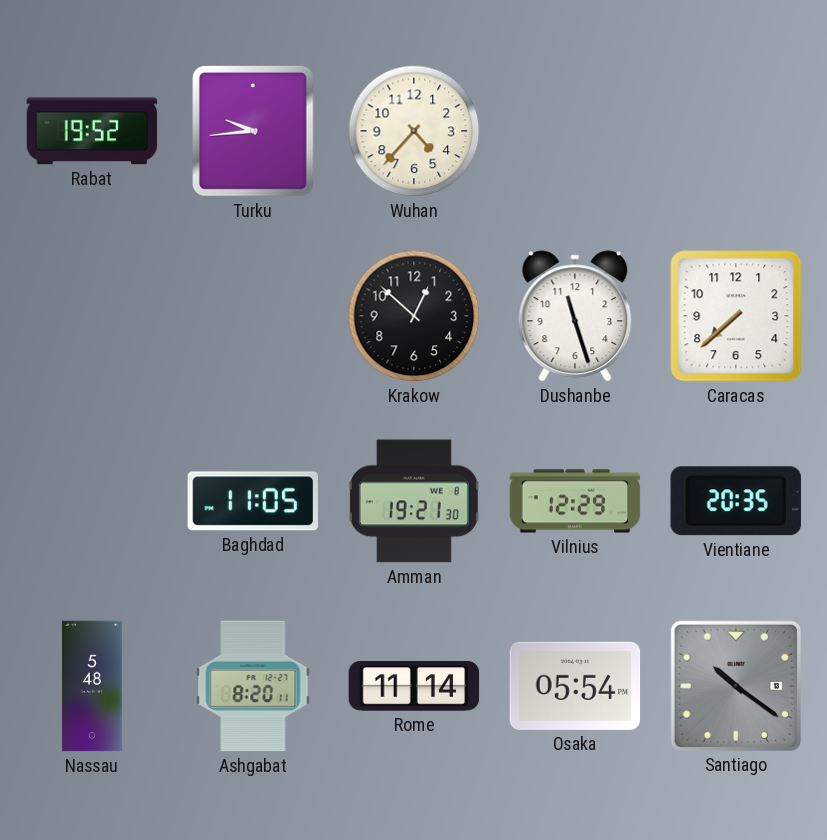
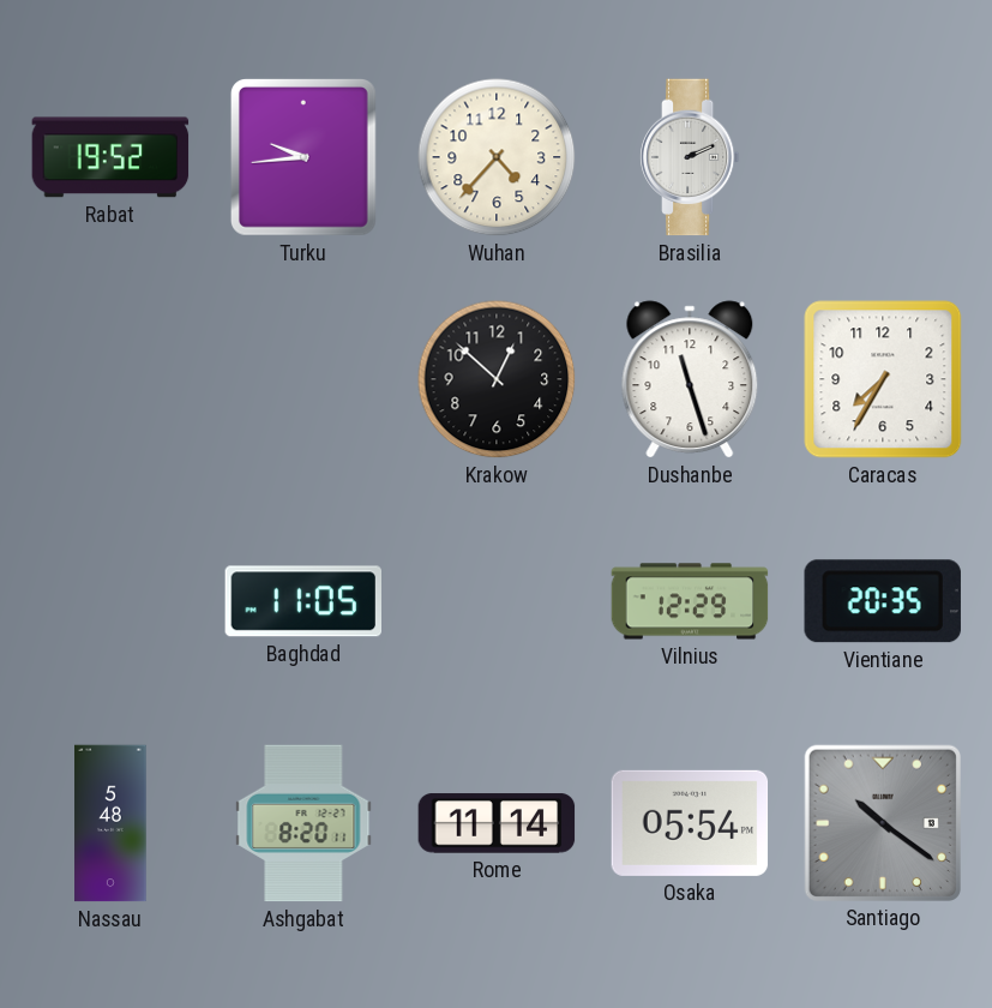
Brasilia: none -> 2:11 (690, 157)
Caracas: 7:38 -> 7:35 (883, 379)
Amman: 19:21 -> none (414, 501)
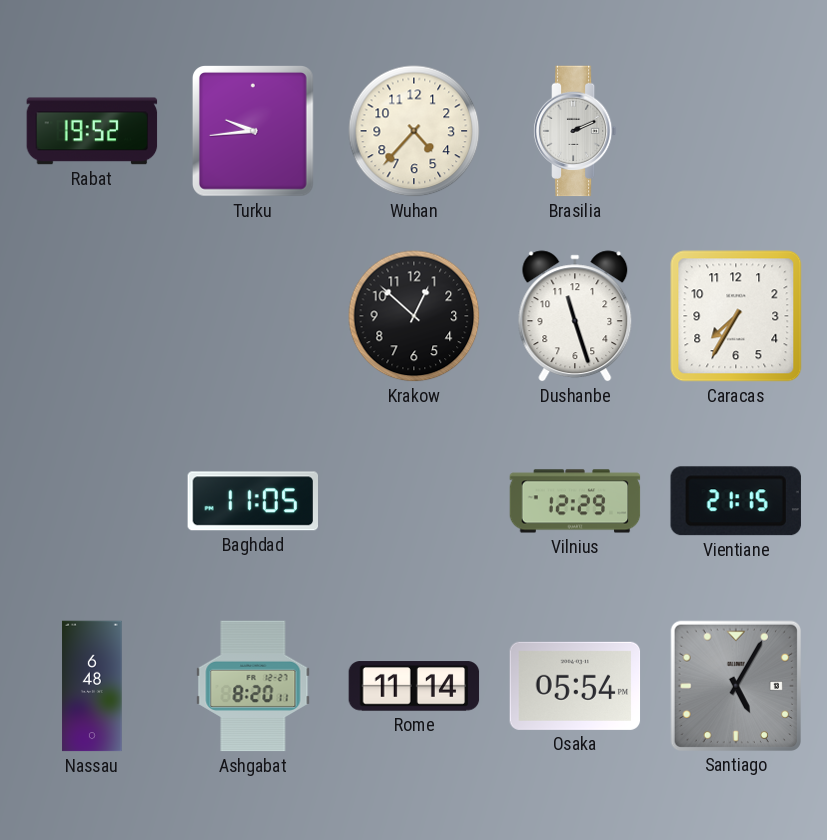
Vientiane: 20:35 -> 21:15 (736, 501)
Nassau: 5:48 -> 6:48 (92, 686)
Santiago: 10:21 -> 5:05 (735, 685)
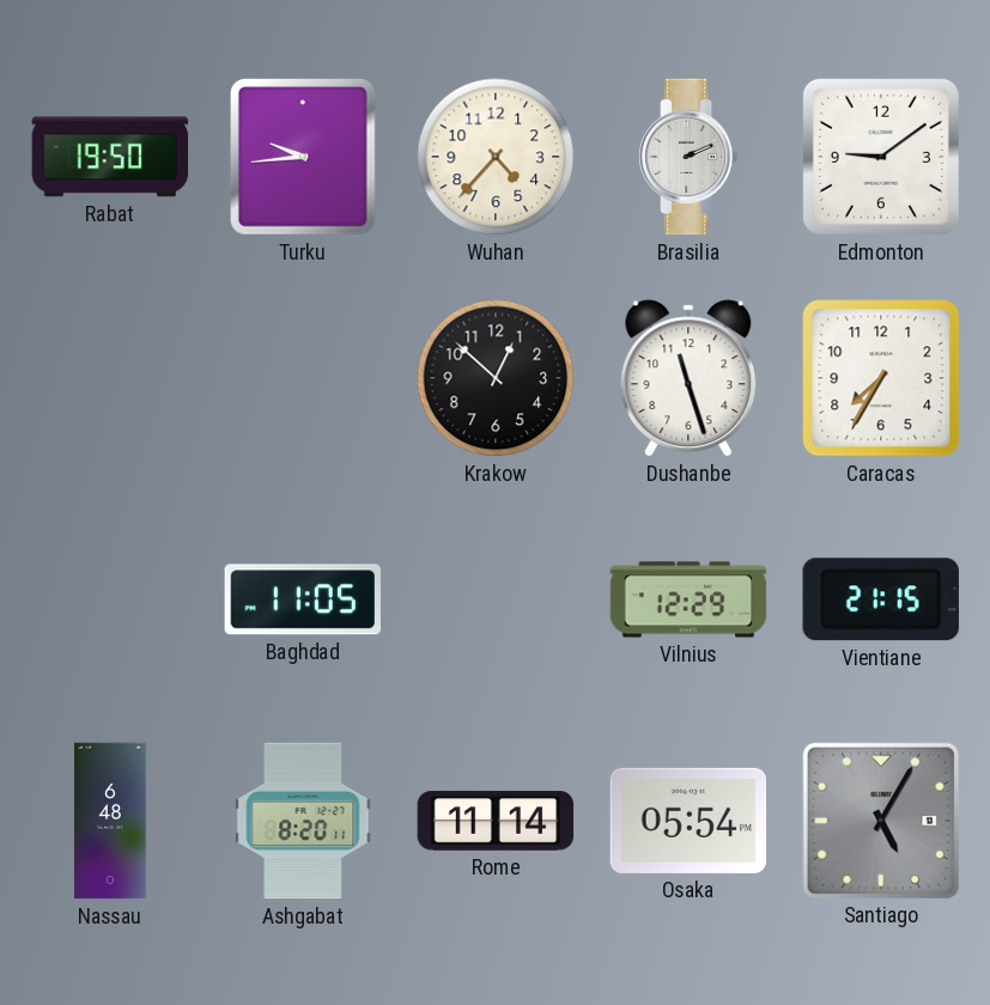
Rabat: 19:52 -> 19:50 (110, 157)
Edmonton: none -> 9:09 (881, 157)
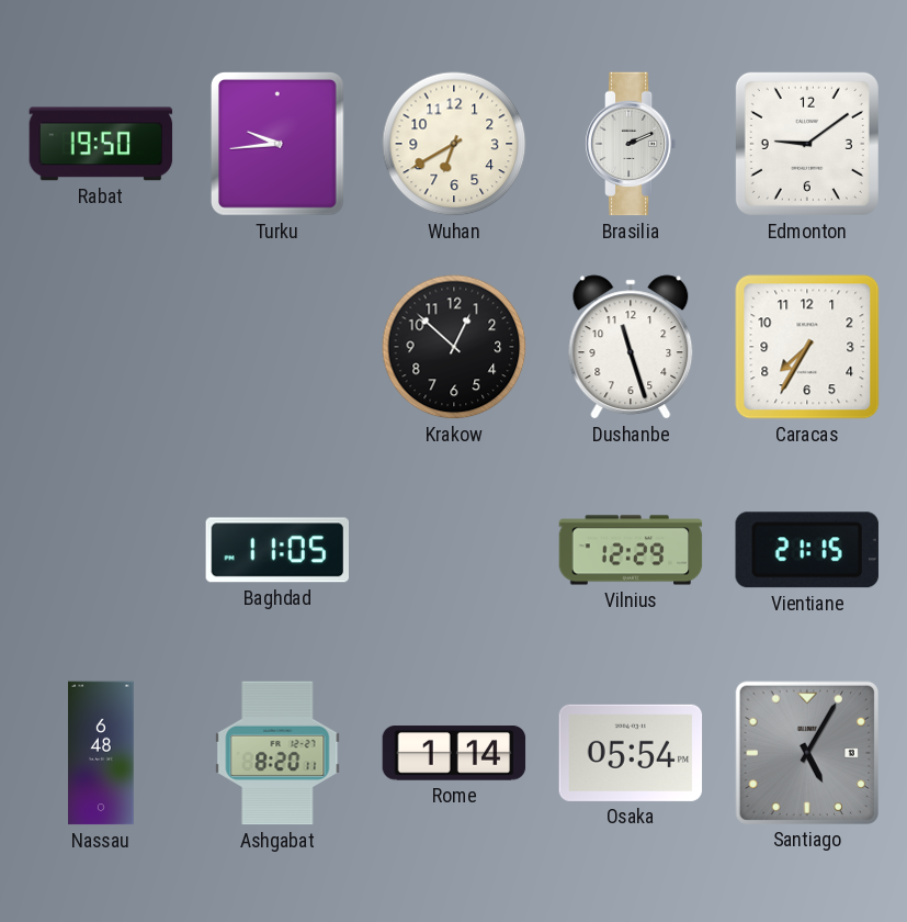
Wuhan: 4:37 -> 6:40 (454, 144)
Rome: 11:14 -> 1:14 (454, 753)
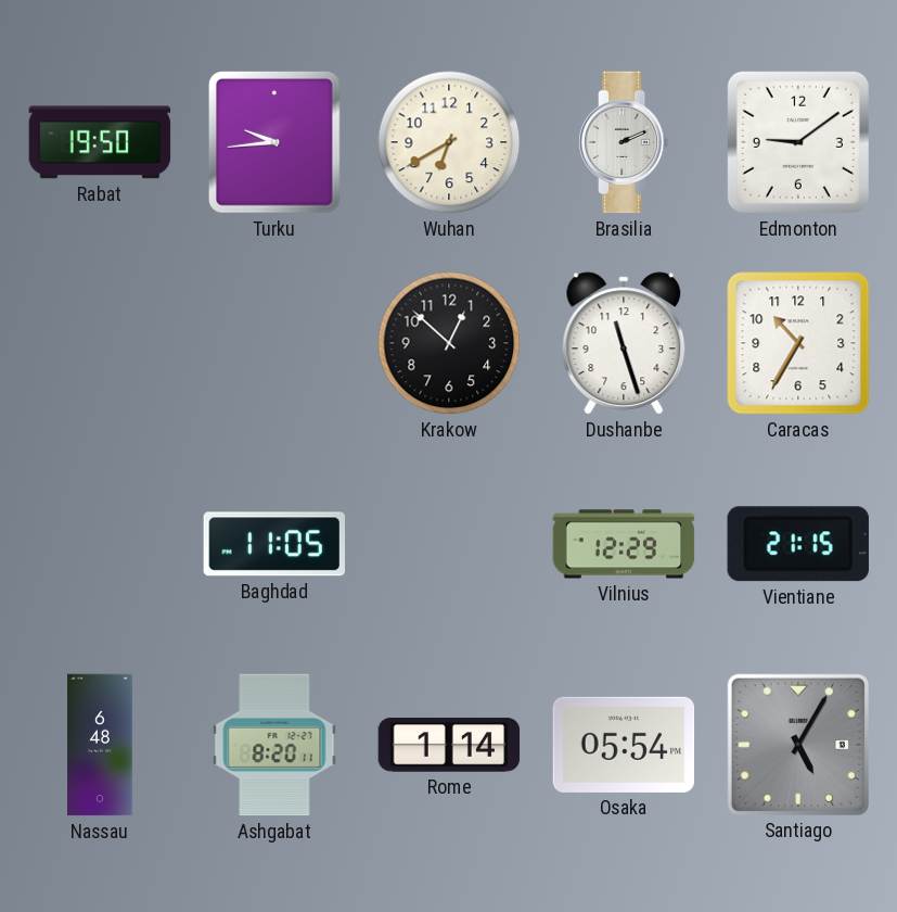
Caracas: 7:35 -> 10:35 (798, 343)
